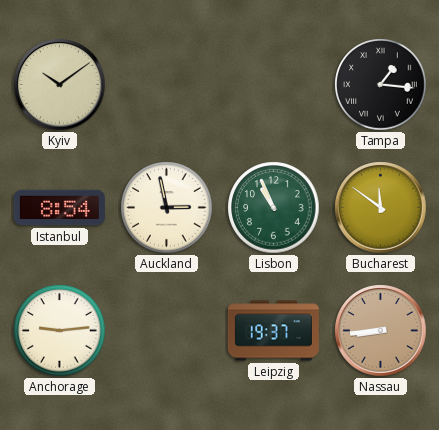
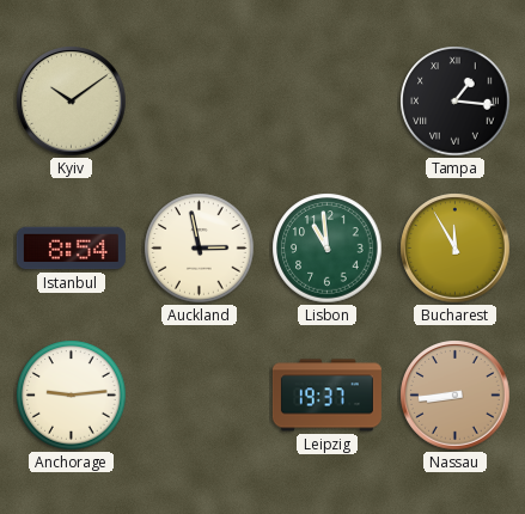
Lisbon: 10:56 -> 10:59 (328, 249)
Bucharest: 11:51 -> 11:55 (456, 249)
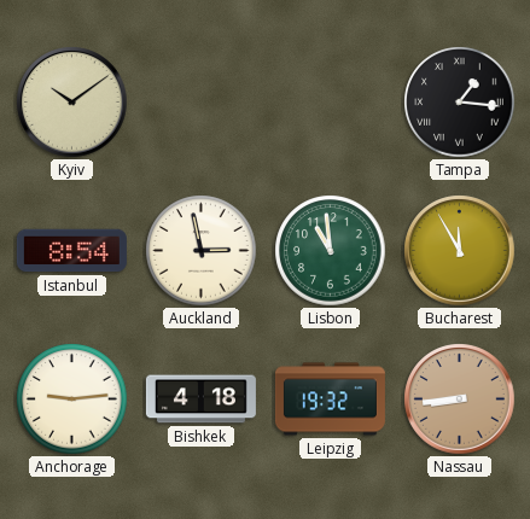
Bishkek: none -> 4:18 (200, 400)
Leipzig: 19:37 -> 19:32 (330, 400)
